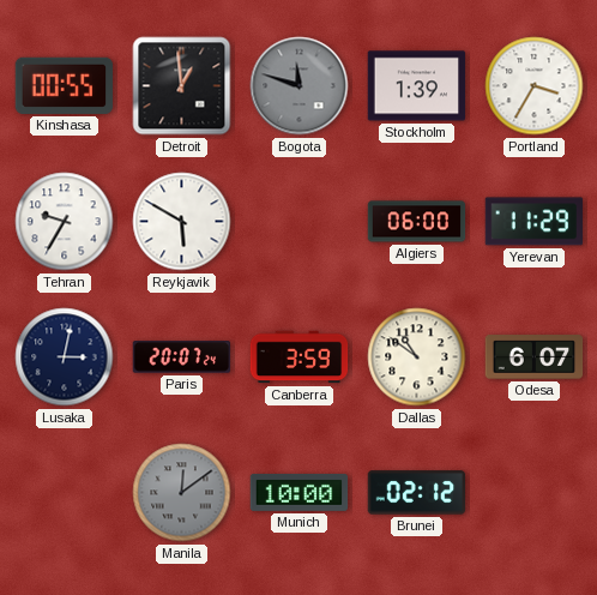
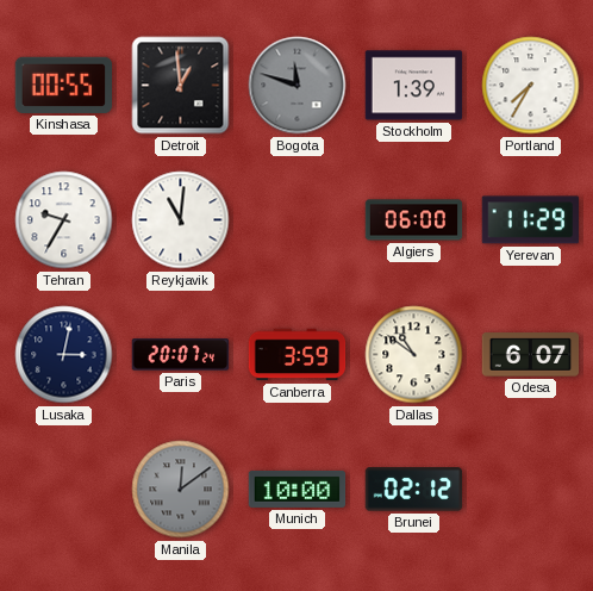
Portland: 3:35 -> 7:35 (531, 86)
Reykjavik: 5:50 -> 11:01 (181, 220)
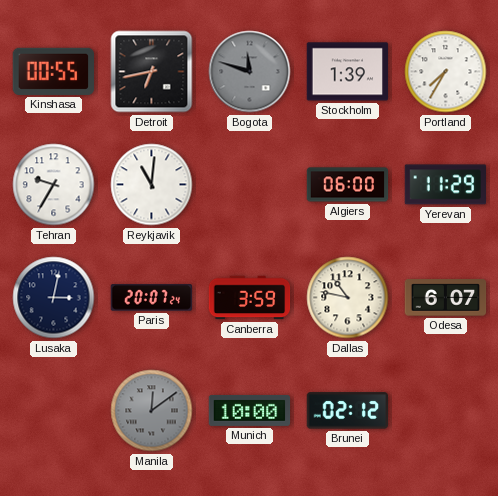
Detroit: 12:59 -> 6:43 (152, 72)
Dallas: 10:51 -> 10:47 (348, 298)
